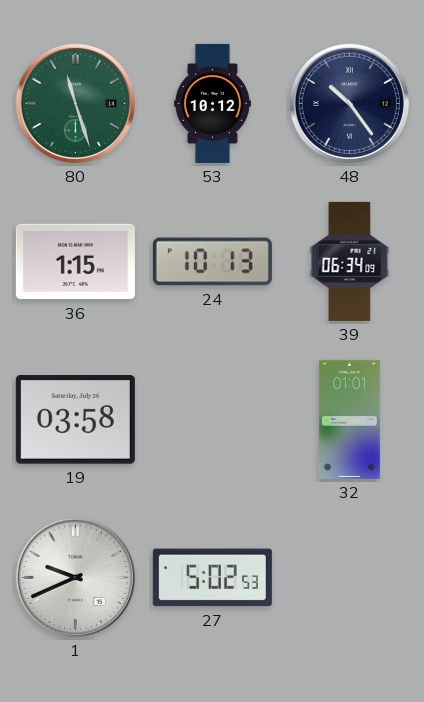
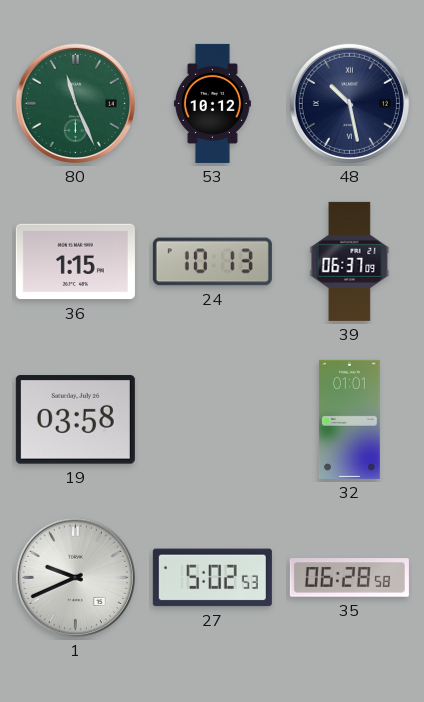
80: 11:27 -> 11:26 (75, 103)
48: 10:24 -> 10:28 (349, 103)
39: 06:34 -> 06:37 (350, 261)
35: none -> 06:28 (349, 578)
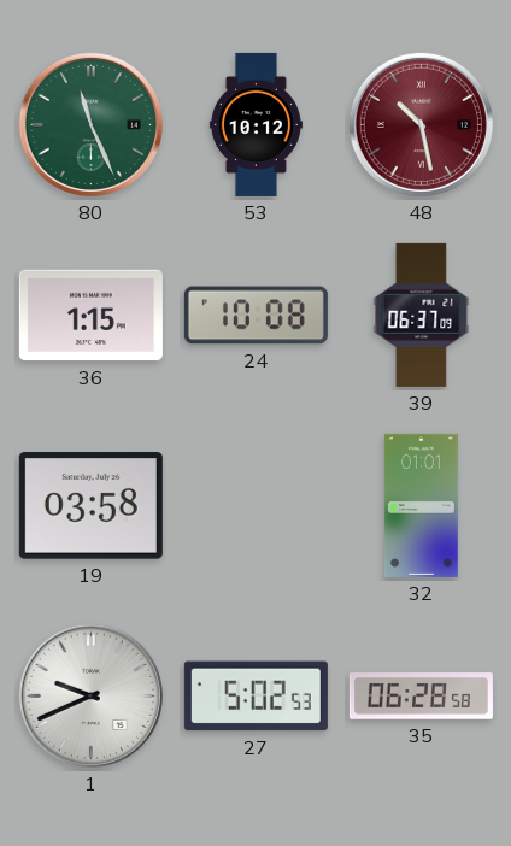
48 dial: navy -> burgundy (421, 124)
24: 10:13 -> 10:08 (255, 316)
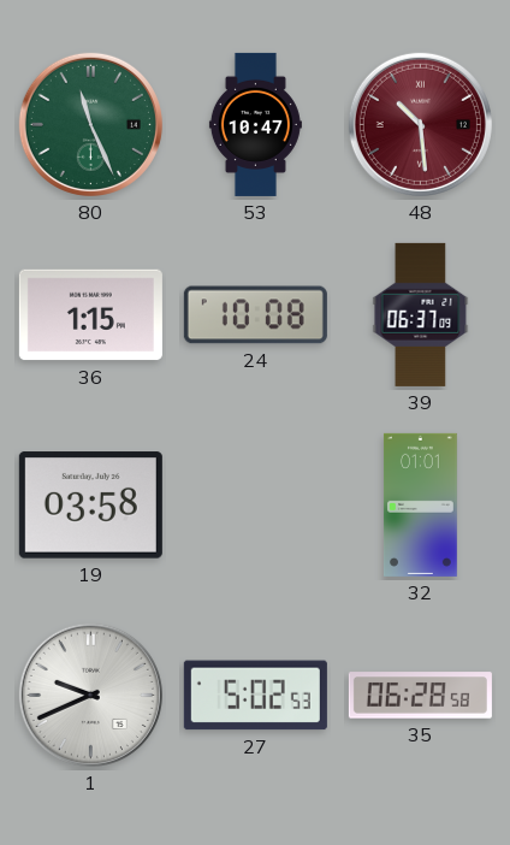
53: 10:12 -> 10:47 (255, 124)
48: 10:28 -> 10:29 (420, 124)
